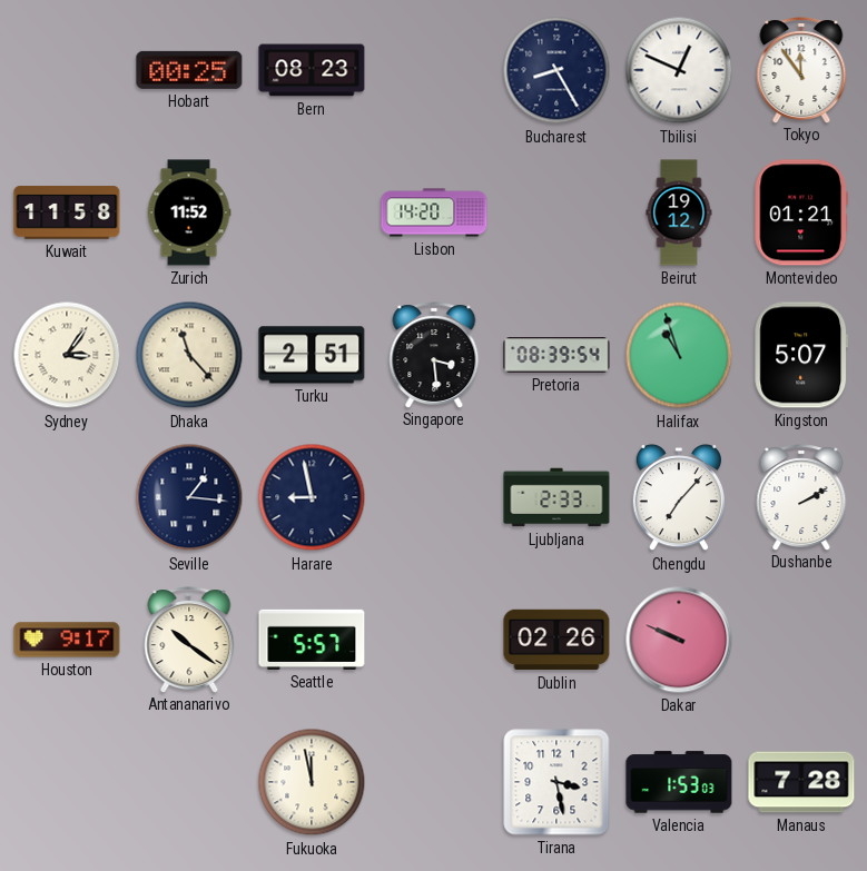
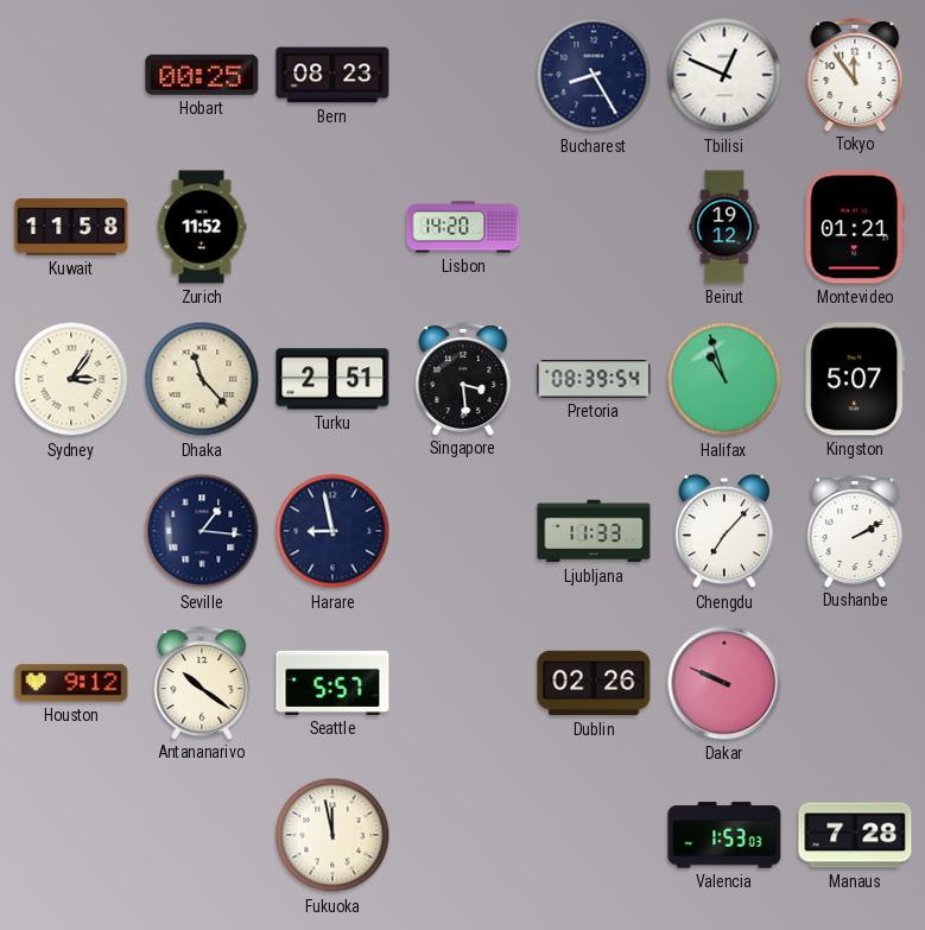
Ljubljana: 2:33 -> 11:33 (594, 531)
Houston: 9:17 -> 9:12 (71, 683)
Tirana: 3:28 -> none (556, 782)
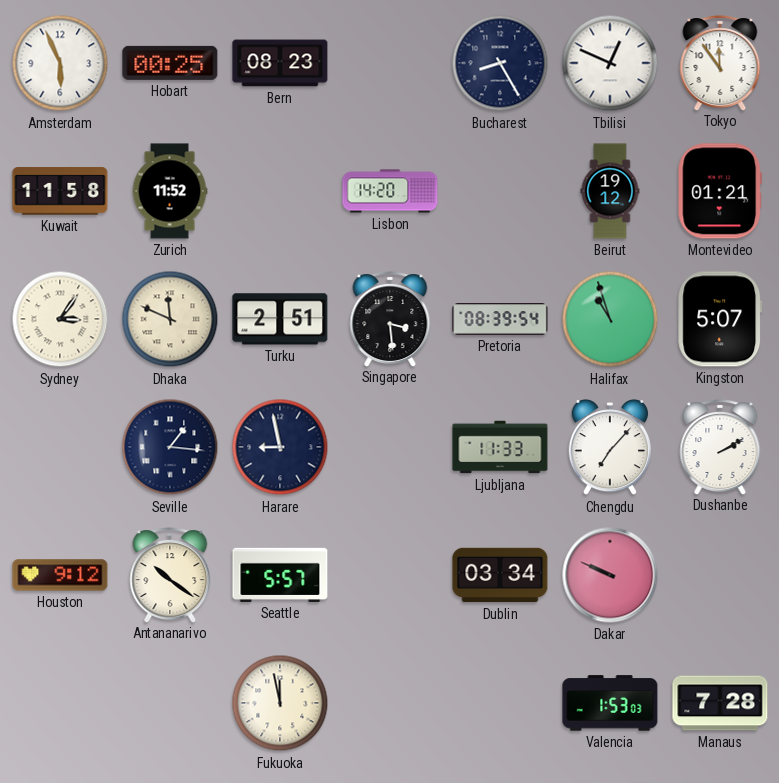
Amsterdam: none -> 5:56 (60, 63)
Dhaka: 11:23 -> 11:49 (170, 319)
Dublin: 02:26 -> 03:34 (500, 575)
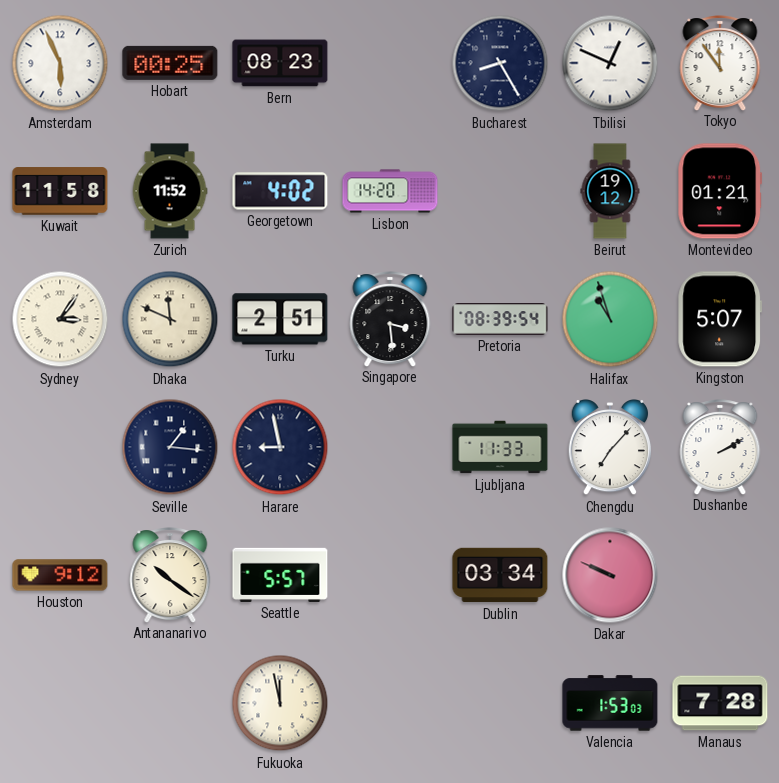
Georgetown: none -> 4:02 (280, 191)
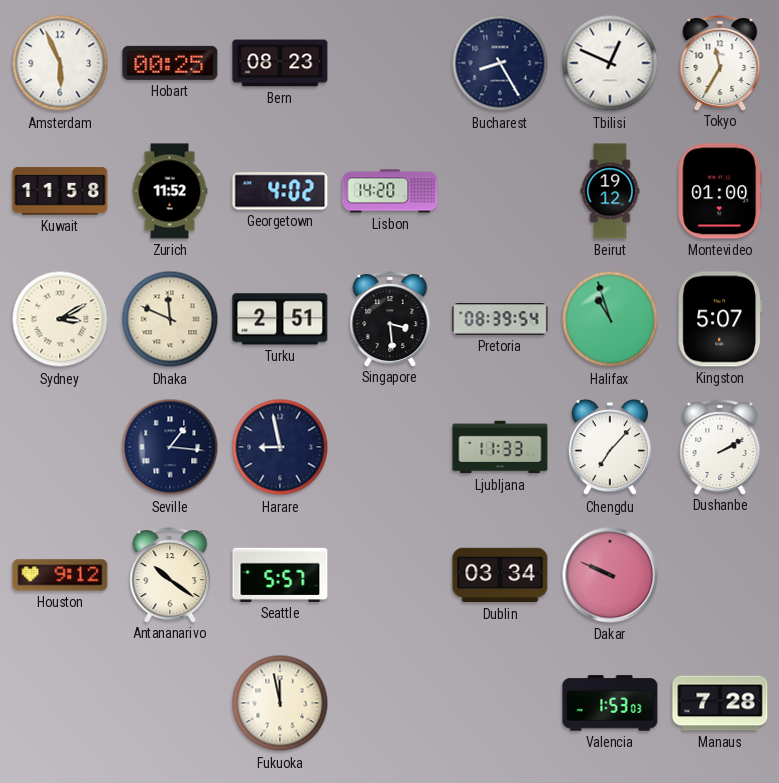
Tokyo: 11:54 -> 11:35 (720, 63)
Montevideo: 01:21 -> 01:00 (720, 191)
Sydney: 3:06 -> 3:10 (60, 319)
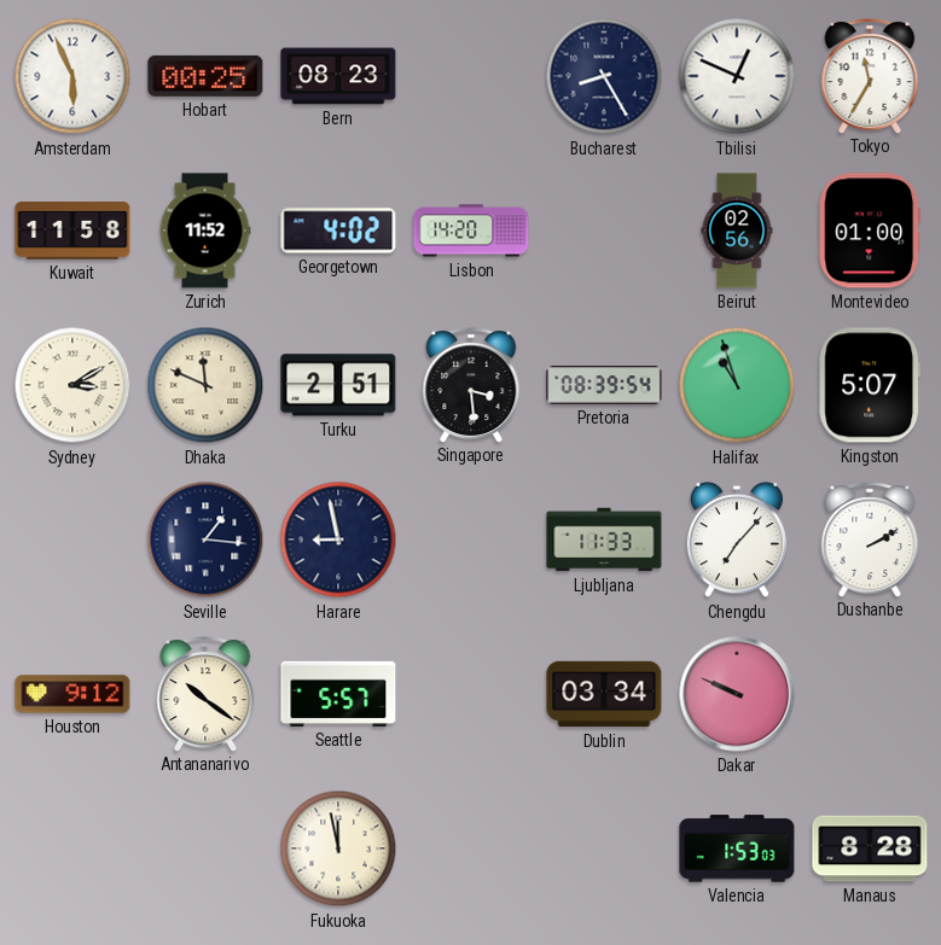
Beirut: 19:12 -> 02:56 (737, 231)
Manaus: 7:28 -> 8:28 (870, 848)
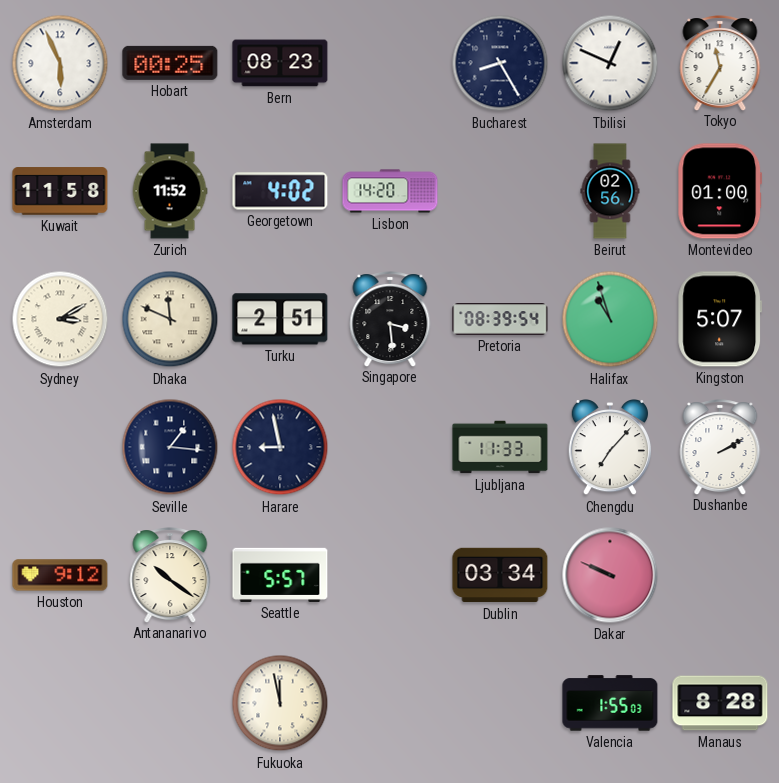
Valencia: 1:53 -> 1:55 (610, 703)
